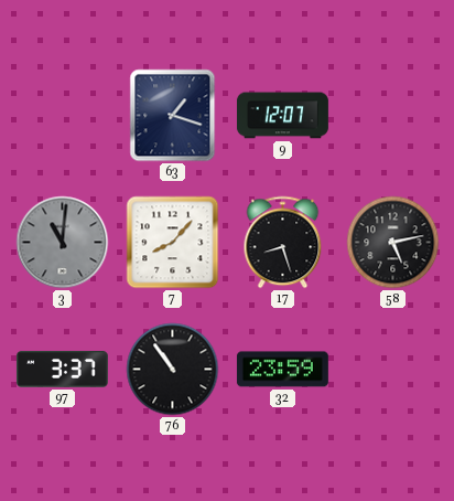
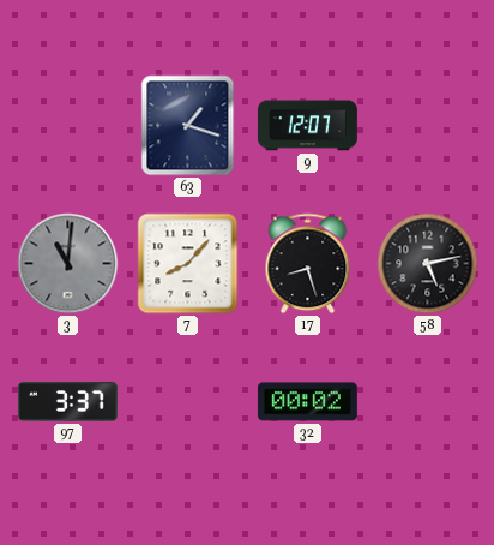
76: 10:54 -> none (173, 370)
32: 23:59 -> 00:02 (307, 402)
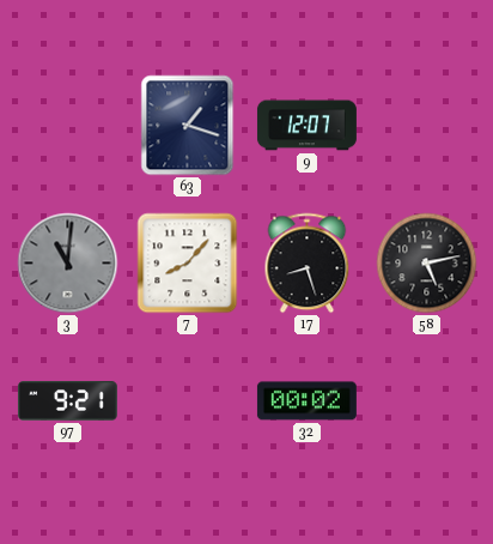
97: 3:37 -> 9:21 (67, 401)
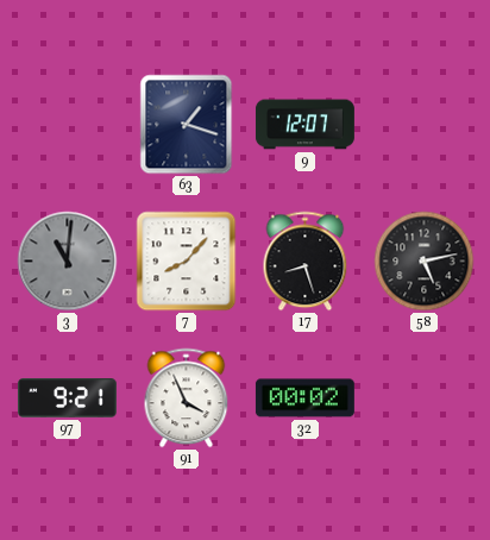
91: none -> 3:56 (187, 398)
